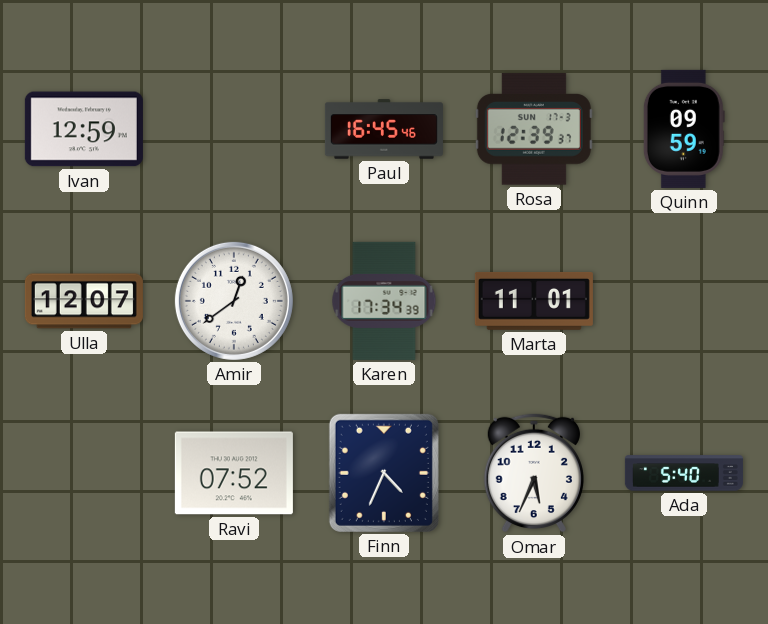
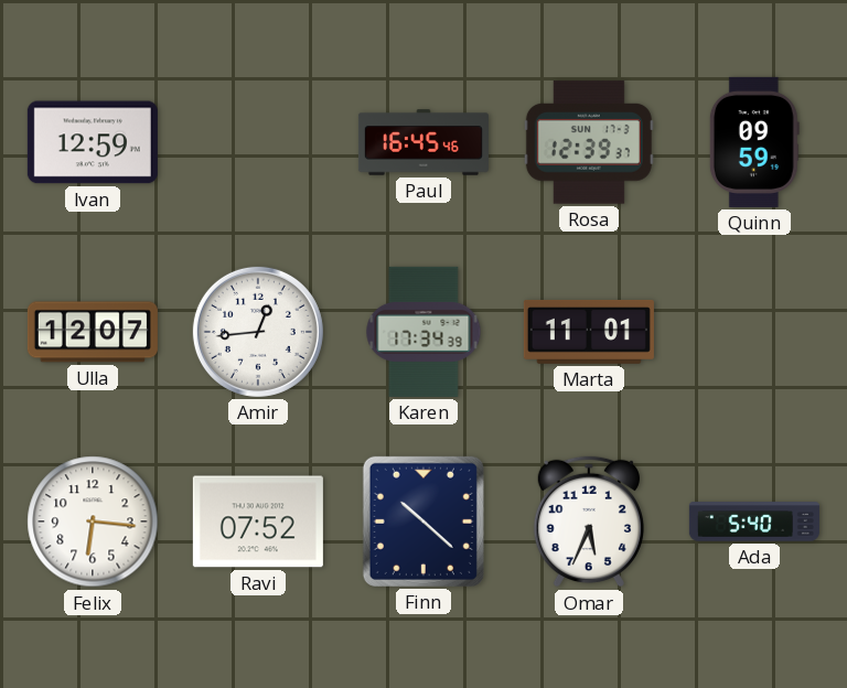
Amir: 12:39 -> 12:44 (258, 332)
Felix: none -> 6:16 (93, 522)
Finn: 4:34 -> 10:22 (423, 522)
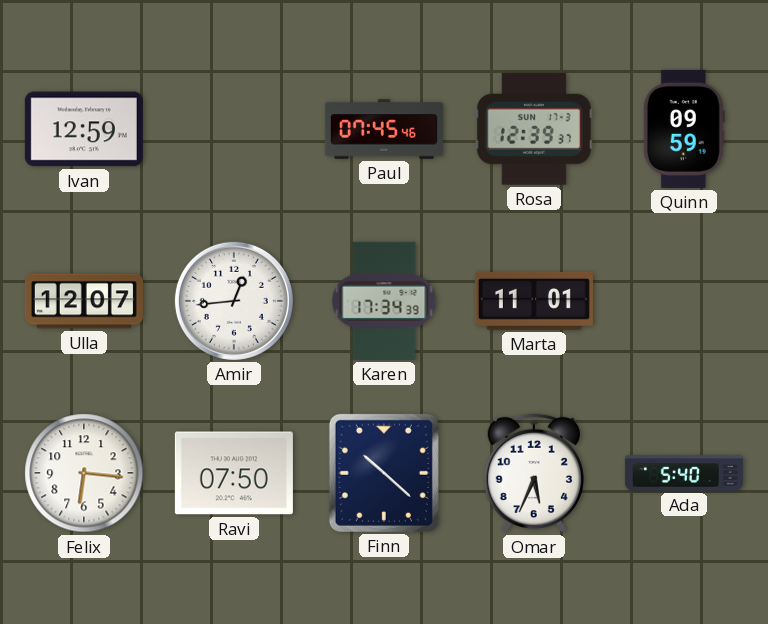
Paul: 16:45 -> 07:45 (384, 129)
Ravi: 07:52 -> 07:50 (234, 473)
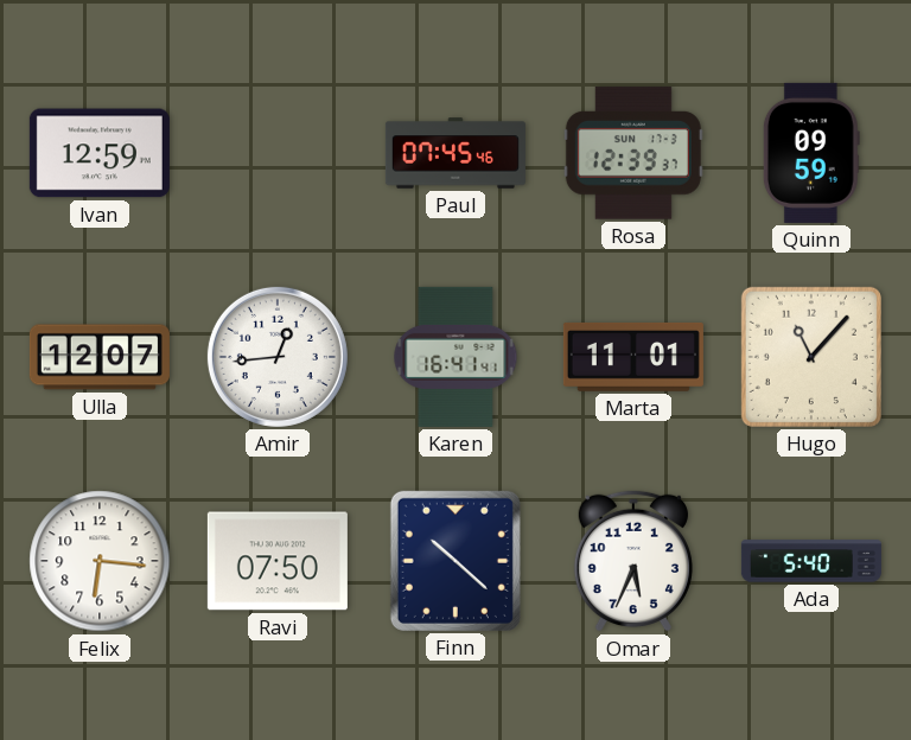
Karen: 17:34 -> 16:41 (455, 357)
Hugo: none -> 11:07 (811, 357)
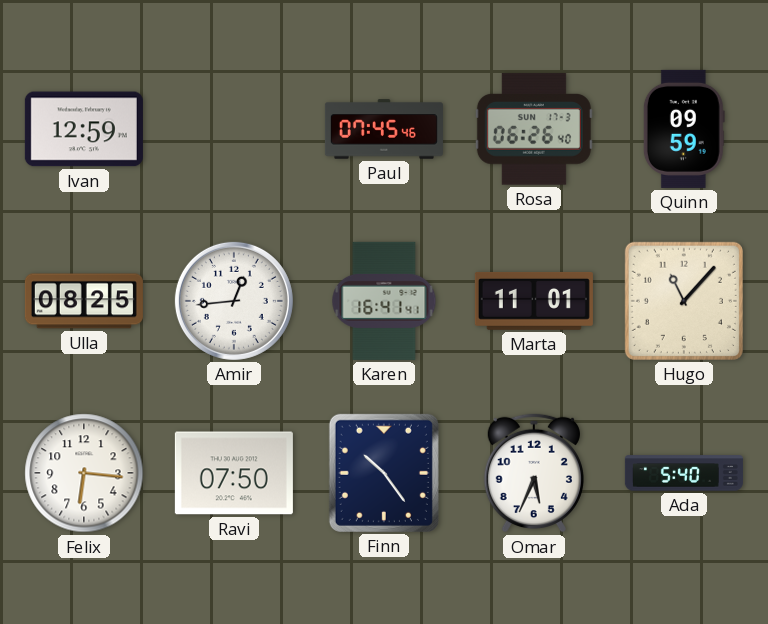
Rosa: 12:39 -> 06:26 (534, 129)
Ulla: 12:07 -> 08:25 (84, 301)
Finn: 10:22 -> 10:24 (384, 473)
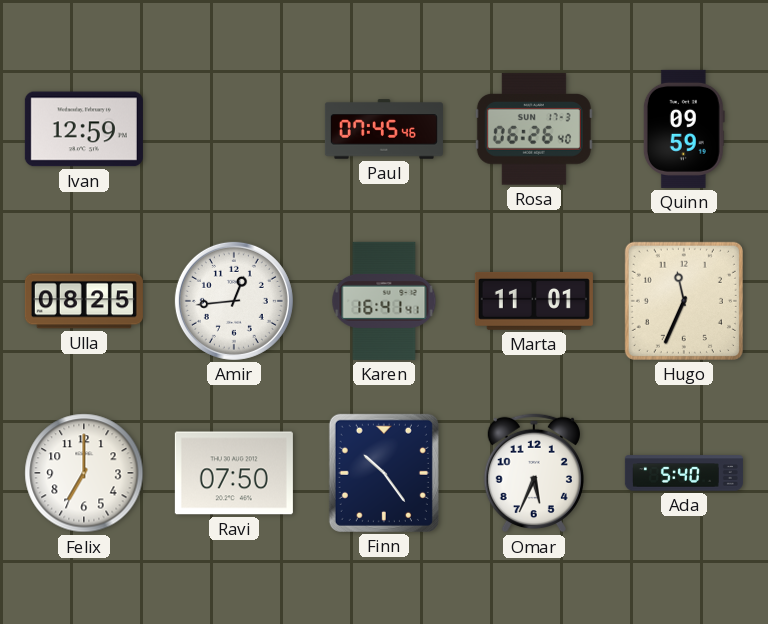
Hugo: 11:07 -> 11:34 (684, 301)
Felix: 6:16 -> 7:00 (84, 473)
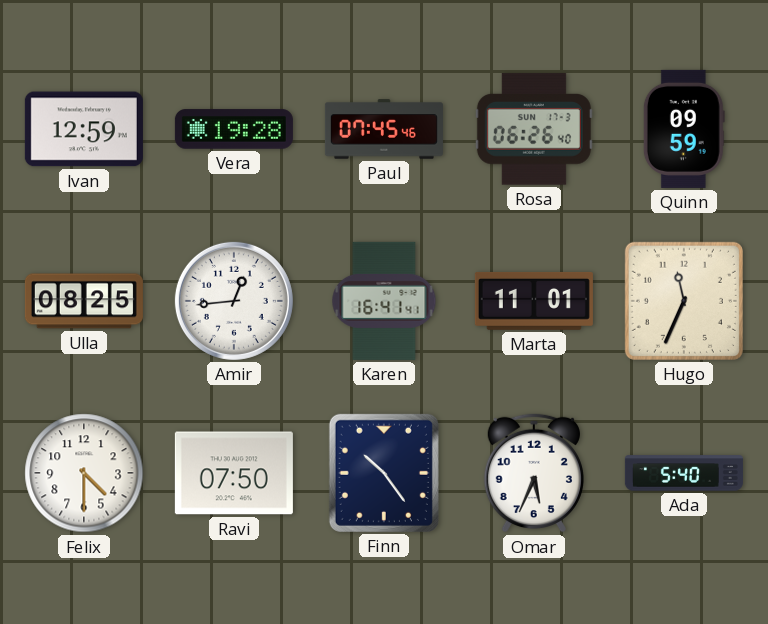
Vera: none -> 19:28 (234, 129)
Felix: 7:00 -> 4:30 (84, 473)
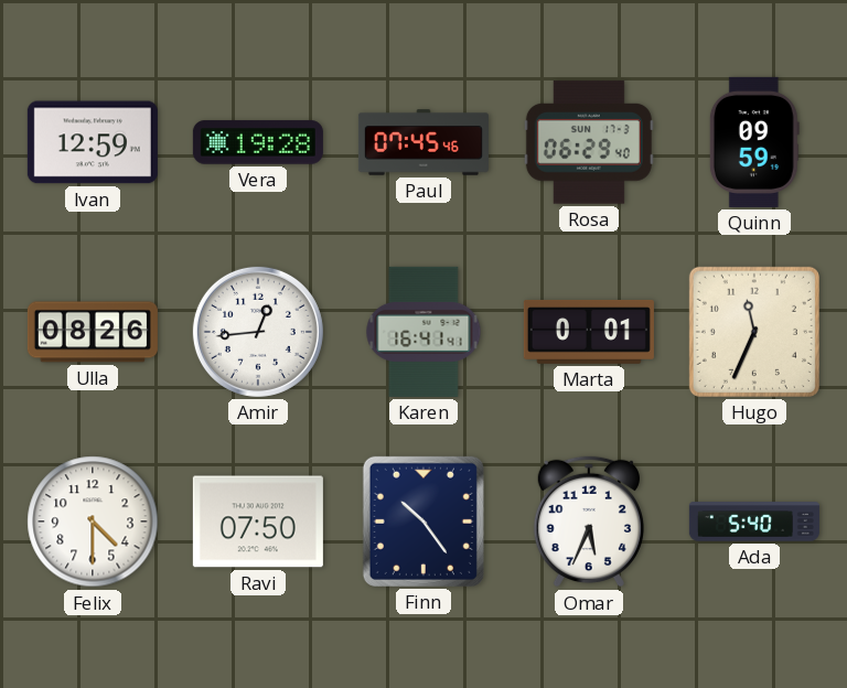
Rosa: 06:26 -> 06:29 (589, 142)
Ulla: 08:25 -> 08:26 (93, 332)
Marta: 11:01 -> 0:01 (589, 332)
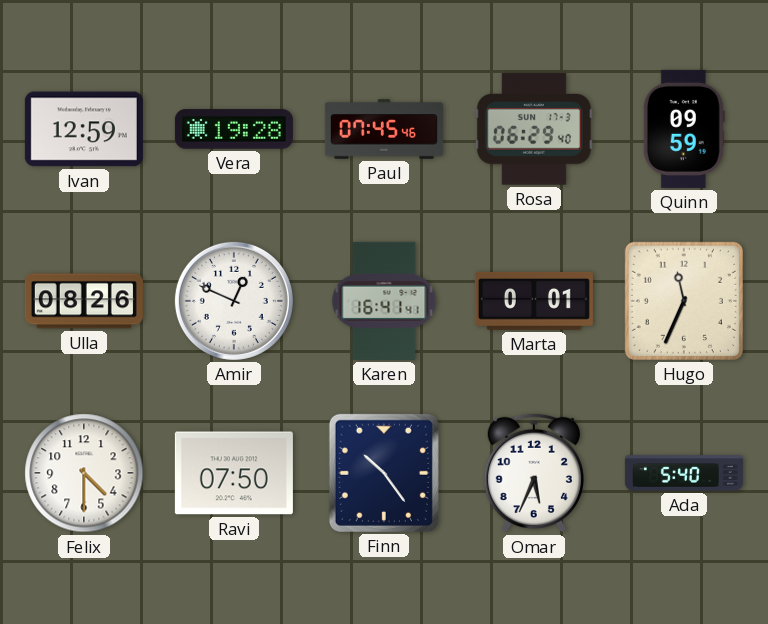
Amir: 12:44 -> 12:49 (234, 301)
